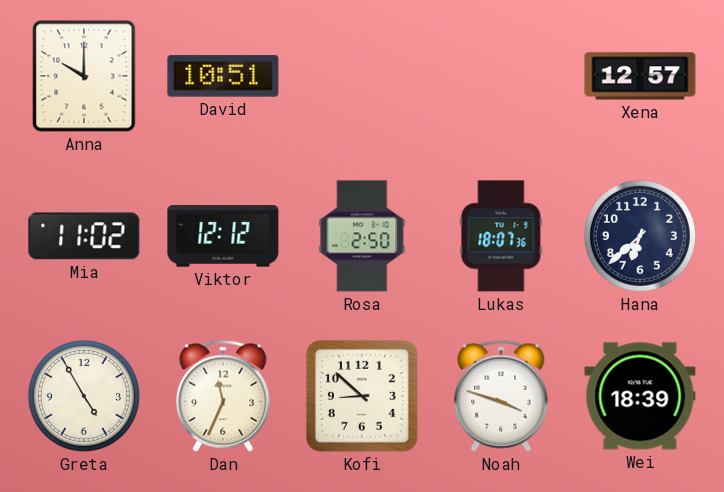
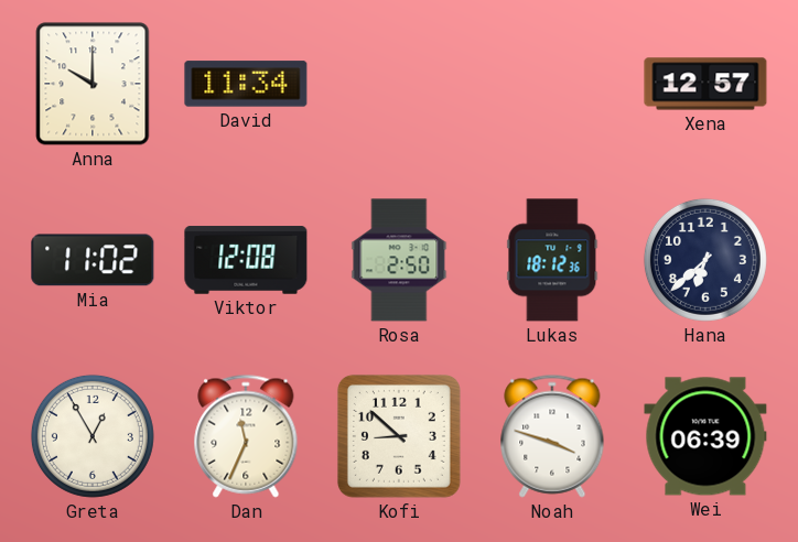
David: 10:51 -> 11:34 (246, 84)
Viktor: 12:12 -> 12:08 (246, 260)
Lukas: 18:07 -> 18:12 (552, 260)
Greta: 4:55 -> 12:55 (93, 436)
Wei: 18:39 -> 06:39 (705, 436)
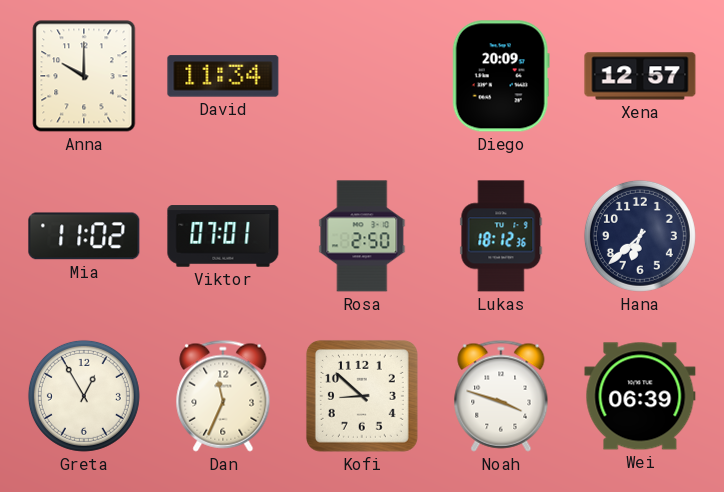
Diego: none -> 20:09 (501, 76)
Viktor: 12:08 -> 07:01 (223, 236)
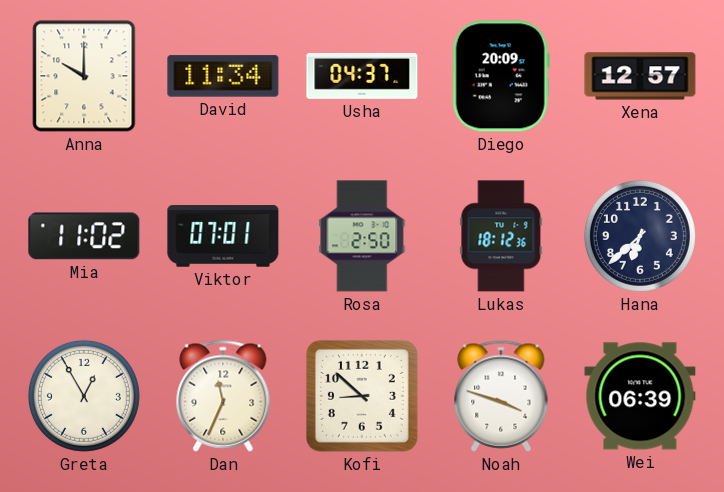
Usha: none -> 04:37 (362, 76)
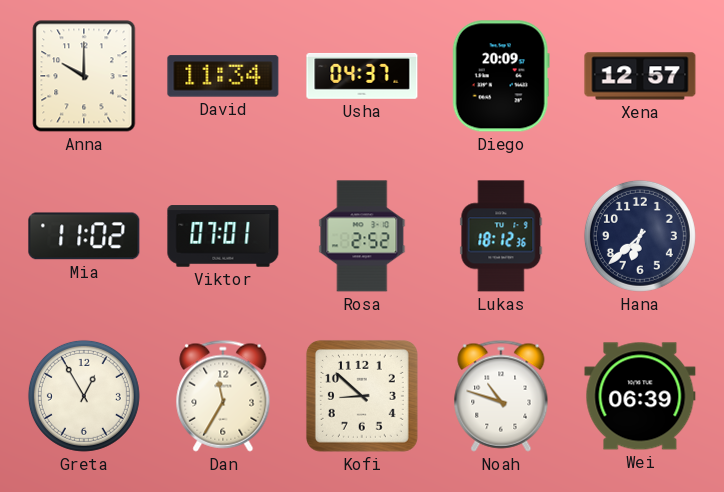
Rosa: 2:50 -> 2:52 (362, 236)
Dan: 11:34 -> 11:35 (223, 396)
Noah: 3:48 -> 10:48 (501, 396)
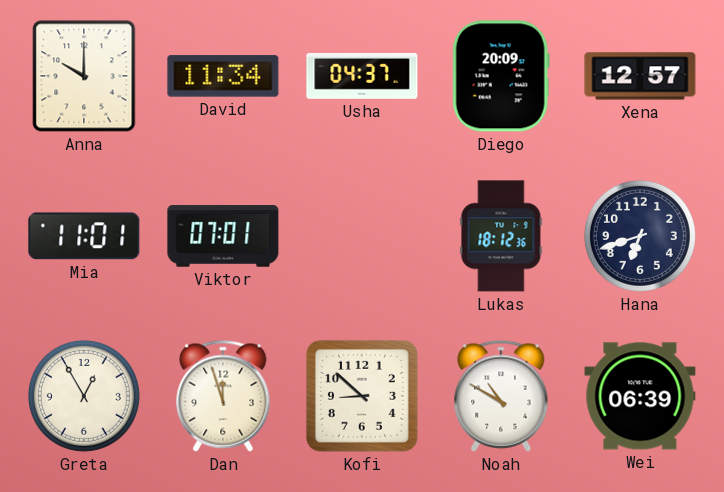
Mia: 11:02 -> 11:01 (84, 236)
Rosa: 2:52 -> none (362, 236)
Hana: 6:38 -> 6:42 (640, 236)
Dan: 11:35 -> 11:57 (223, 396)
Noah: 10:48 -> 10:50 (501, 396)
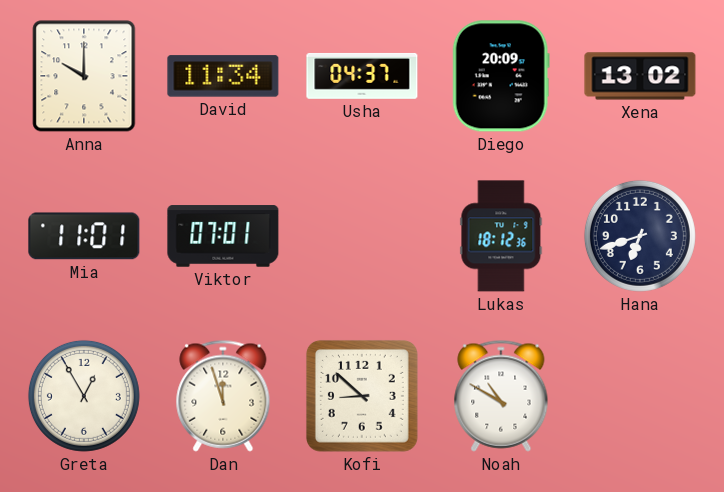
Xena: 12:57 -> 13:02 (640, 76)
Wei: 06:39 -> none (640, 396)
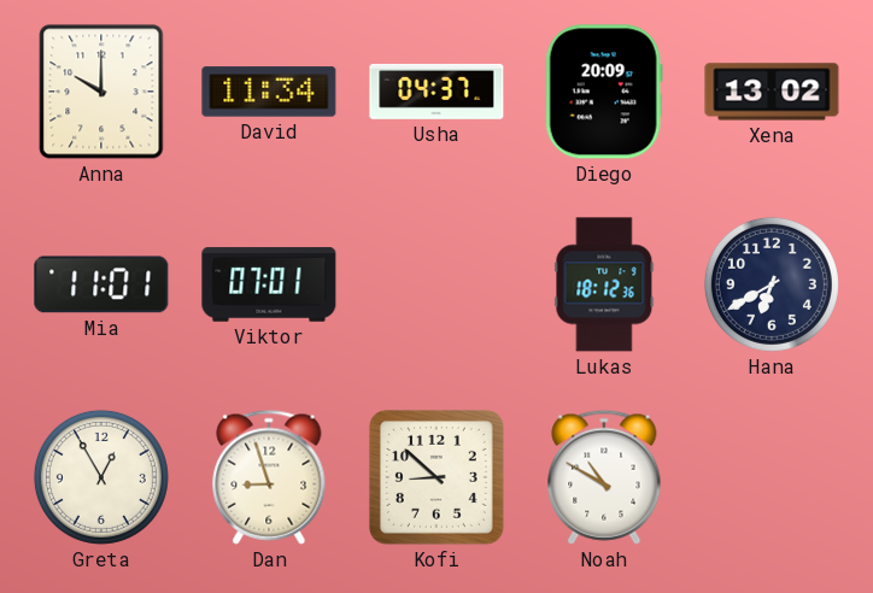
Hana: 6:42 -> 6:40 (772, 284)
Dan: 11:57 -> 8:57 (269, 477)
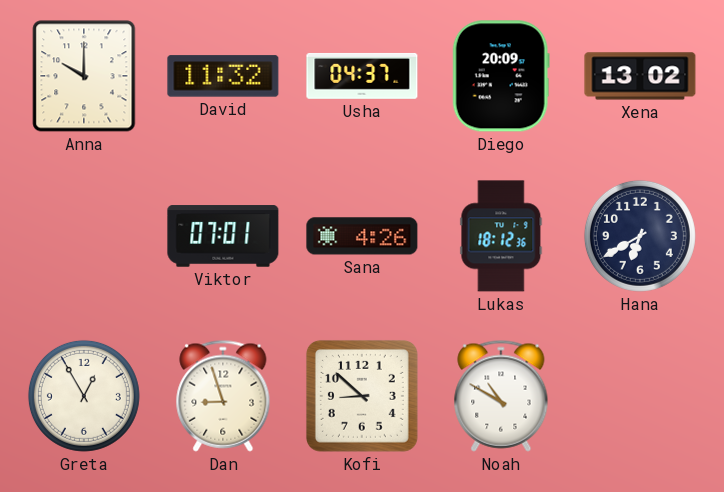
David: 11:34 -> 11:32 (223, 76)
Mia: 11:01 -> none (101, 284)
Sana: none -> 4:26 (362, 236)
